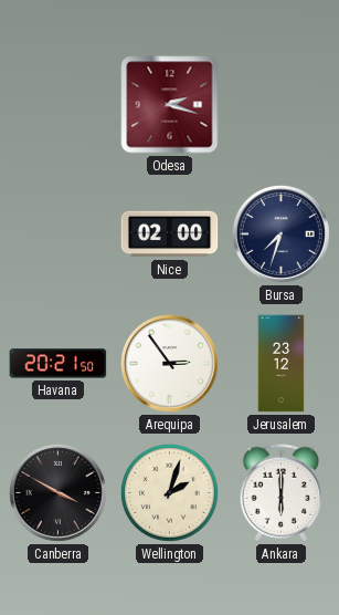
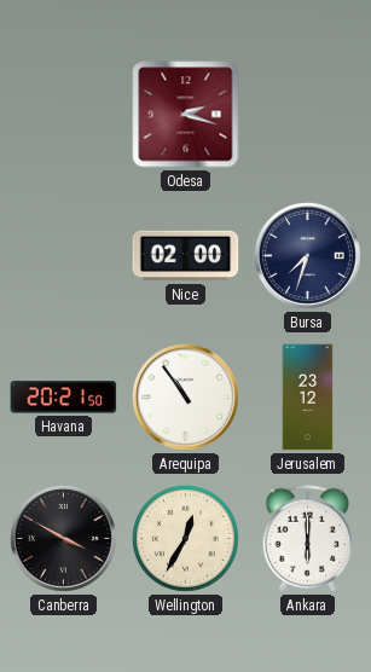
Arequipa: 2:54 -> 10:54 (185, 396)
Wellington: 2:03 -> 12:35 (185, 538)
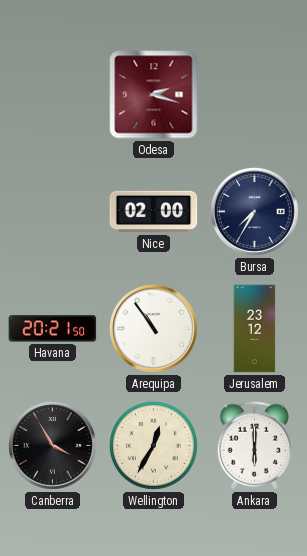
Bursa: 7:33 -> 7:35 (254, 211)
Canberra: 3:50 -> 3:55 (52, 445)
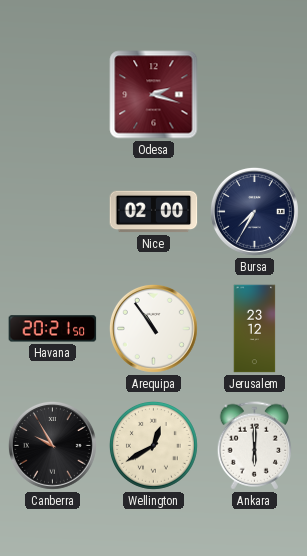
Canberra: 3:55 -> 9:55 (52, 445)
Wellington: 12:35 -> 12:40 (153, 445)
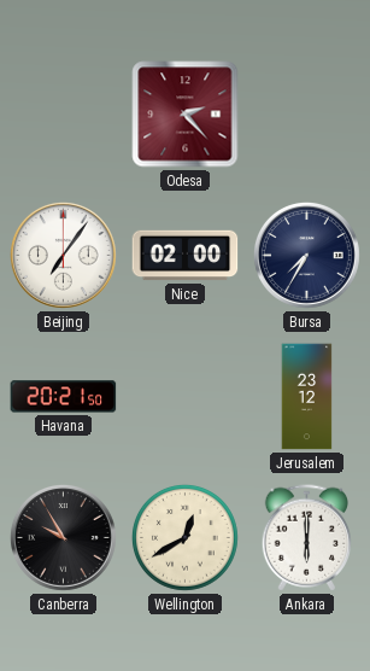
Odesa: 2:18 -> 2:23 (186, 115)
Beijing: none -> 7:06 (63, 255)
Arequipa: 10:54 -> none (153, 328)
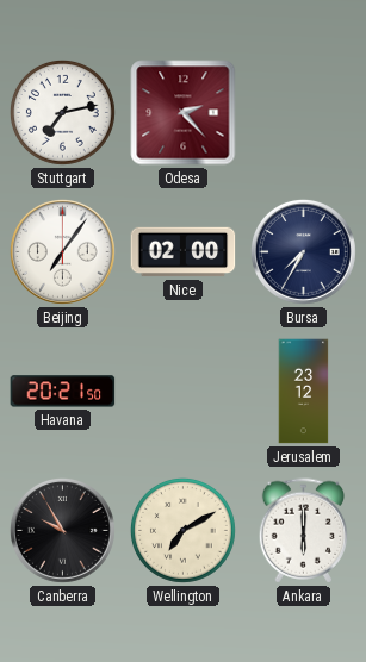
Stuttgart: none -> 7:13 (62, 112)
Wellington: 12:40 -> 7:10 (182, 530)
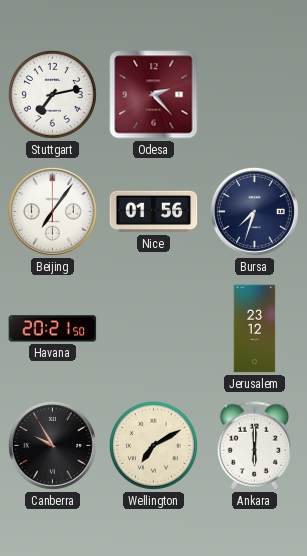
Nice: 02:00 -> 01:56 (154, 212)
Bursa: 7:35 -> 7:33 (254, 211)
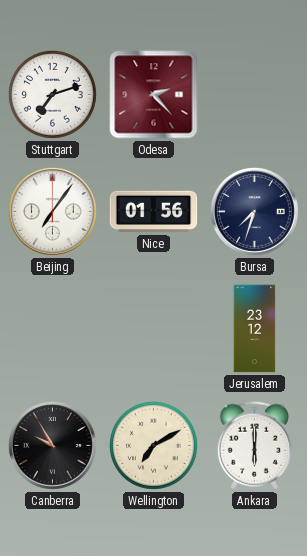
Stuttgart: 7:13 -> 7:12 (52, 94)
Havana: 20:21 -> none (53, 329)
